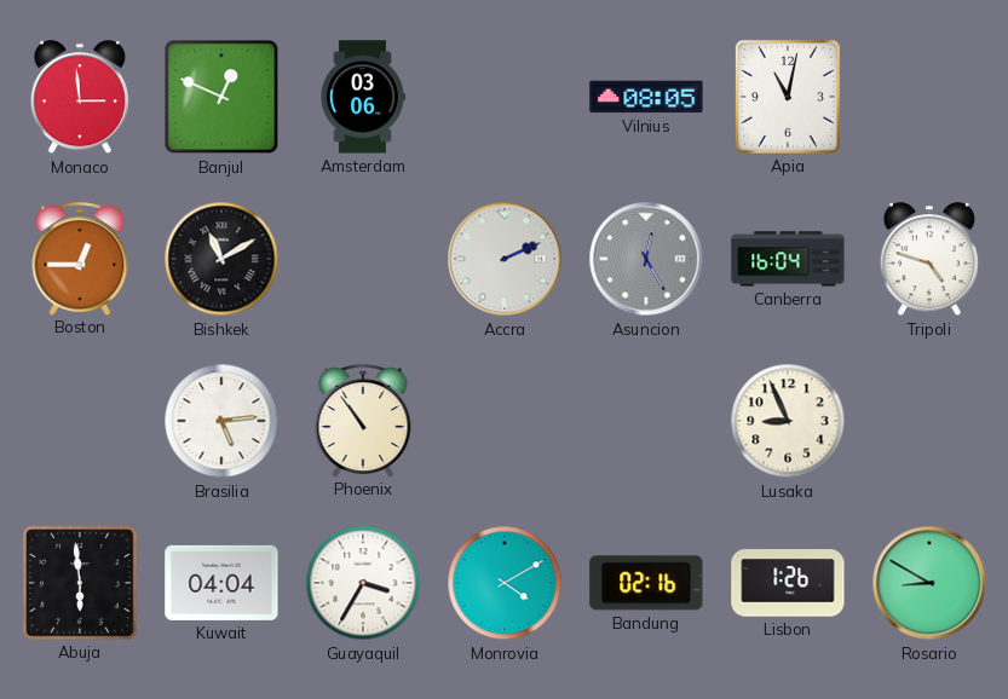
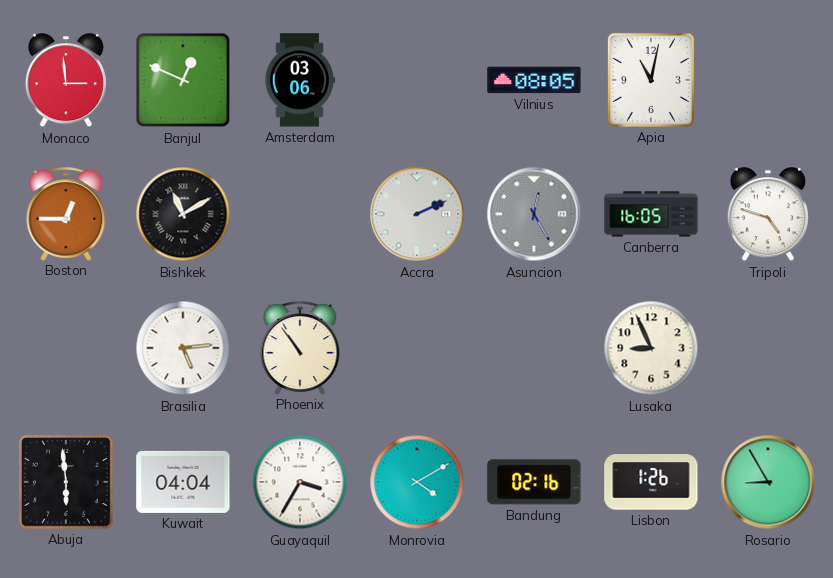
Canberra: 16:04 -> 16:05 (651, 214)
Rosario: 8:50 -> 8:55 (768, 482)
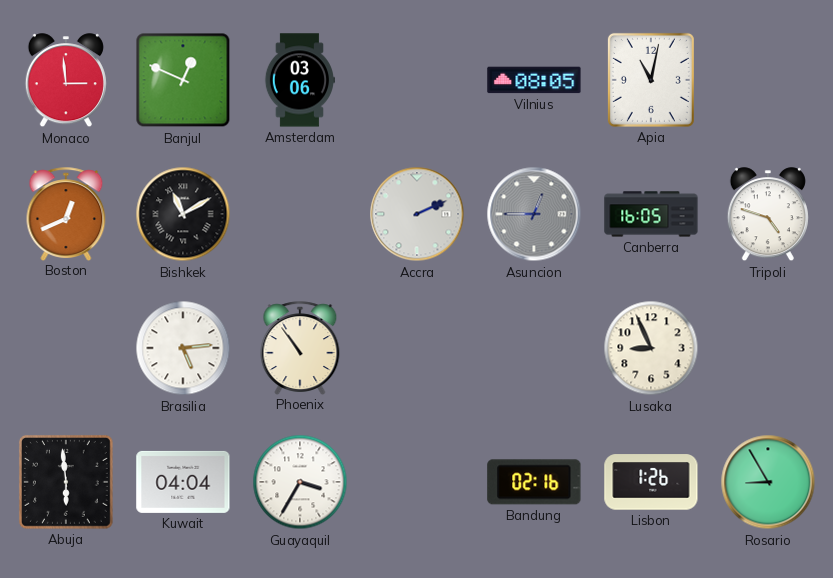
Boston: 12:45 -> 12:41 (66, 214)
Asuncion: 12:25 -> 12:45 (534, 214)
Monrovia: 4:10 -> none (417, 482)
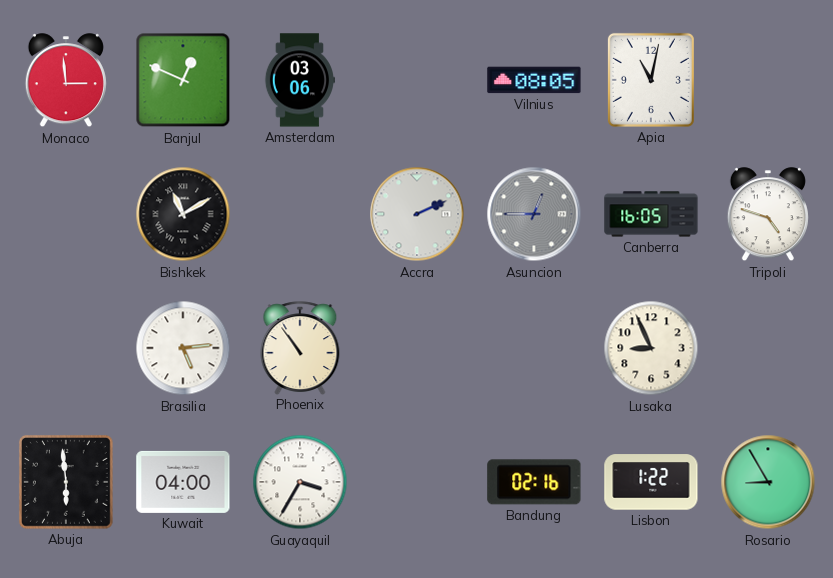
Boston: 12:41 -> none (66, 214)
Kuwait: 04:04 -> 04:00 (183, 482)
Lisbon: 1:26 -> 1:22 (651, 482)
